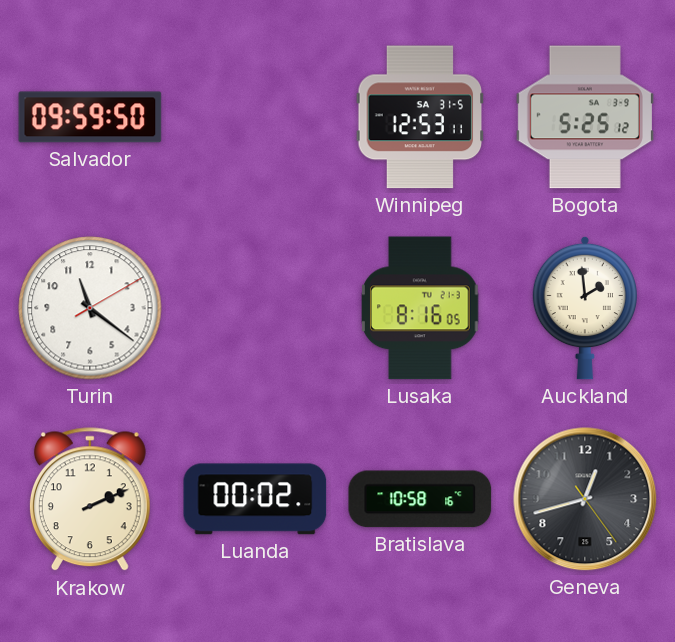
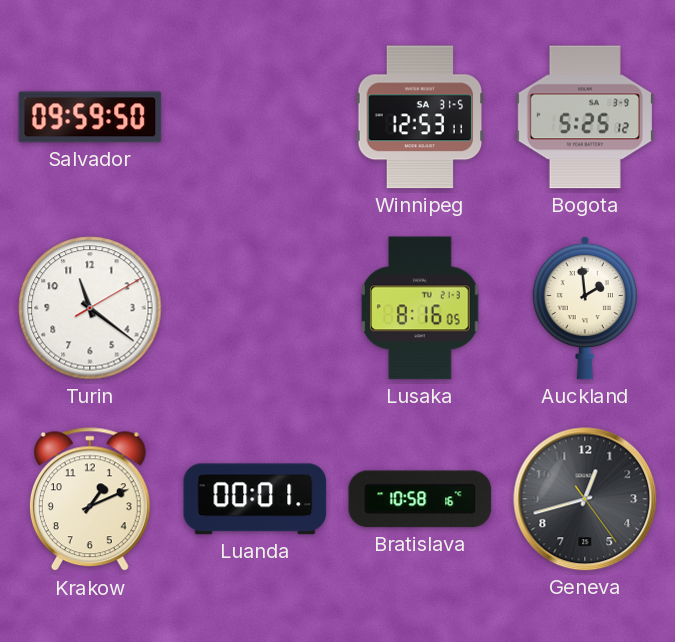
Krakow: 2:11 -> 1:11 (90, 500)
Luanda: 00:02 -> 00:01 (255, 499)
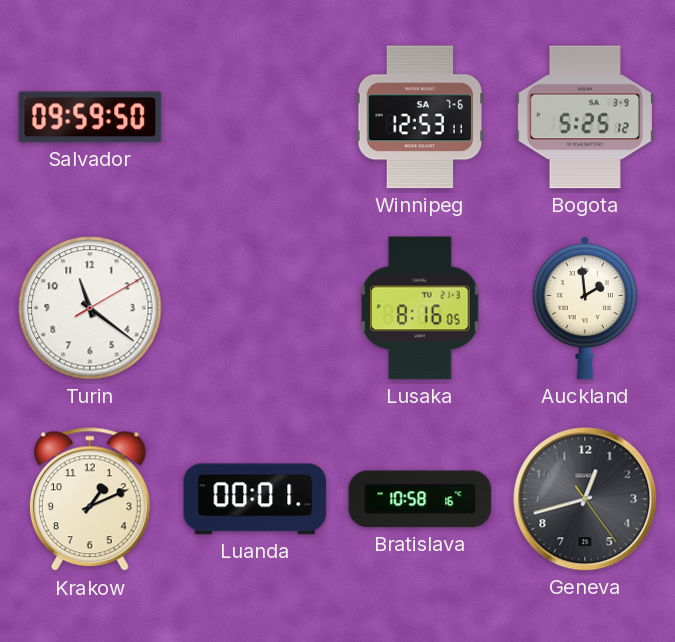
Winnipeg date: SA 31-5 -> SA 7-6 (420, 117)
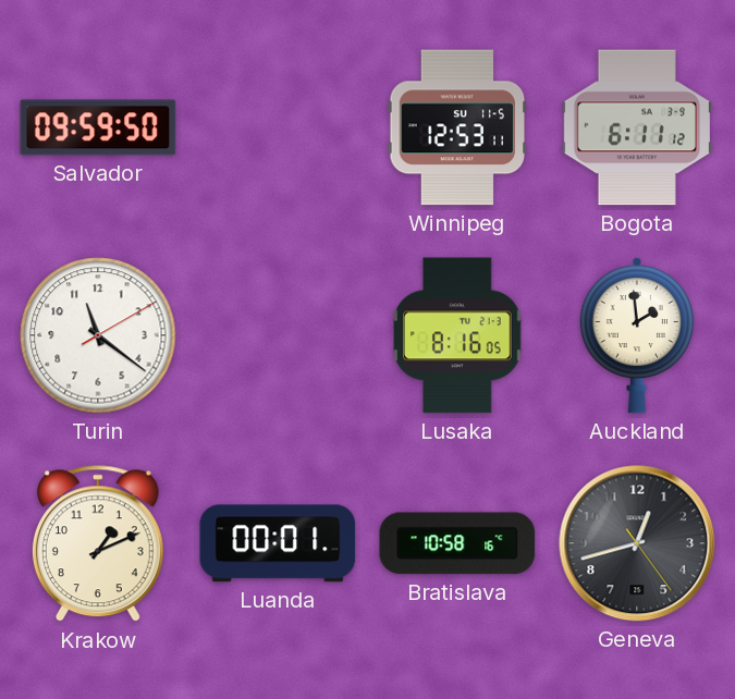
Winnipeg date: SA 7-6 -> SU 11-5 (457, 127)
Bogota: 5:25 -> 6:11 (637, 127)
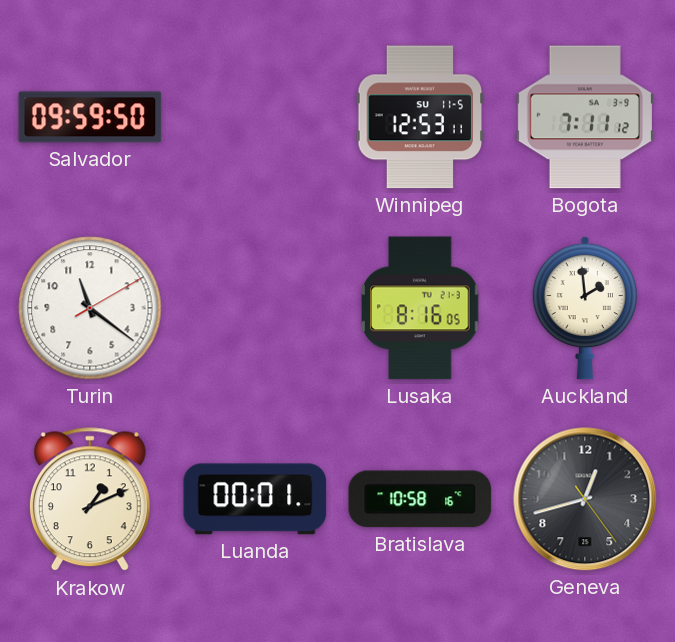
Bogota: 6:11 -> 7:11 (585, 117)
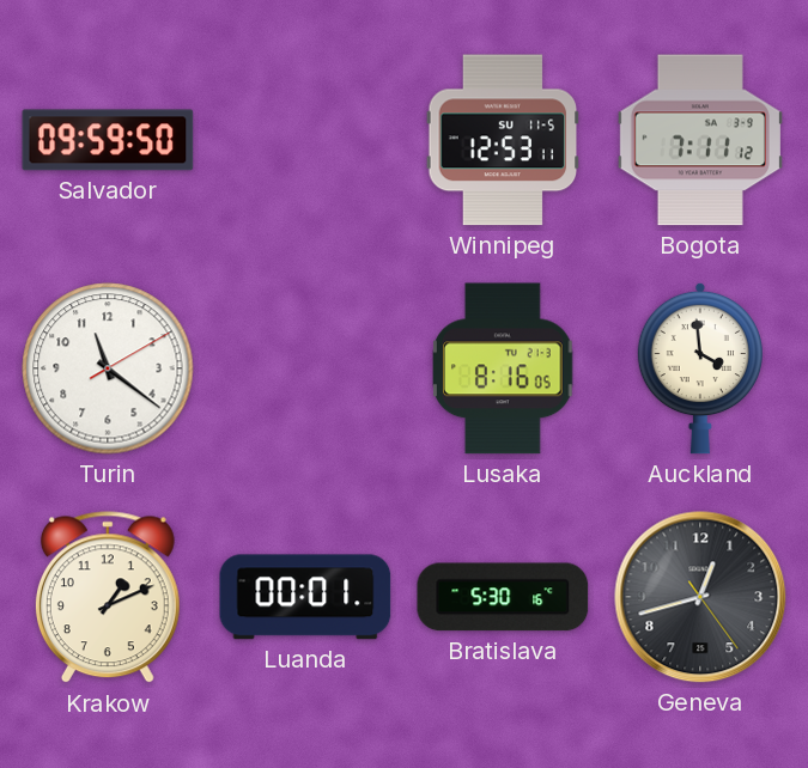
Auckland: 1:59 -> 3:59 (700, 368)
Bratislava: 10:58 -> 5:30 (503, 597)
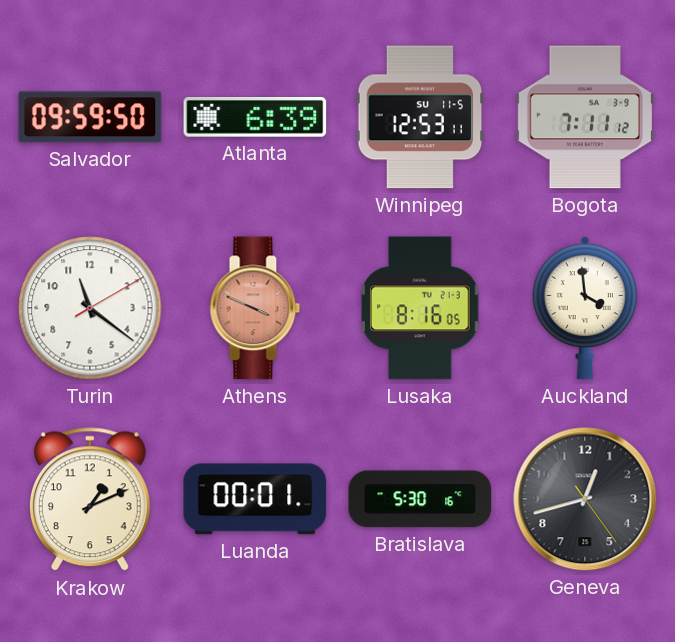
Atlanta: none -> 6:39 (255, 118)
Athens: none -> 3:49 (255, 308)
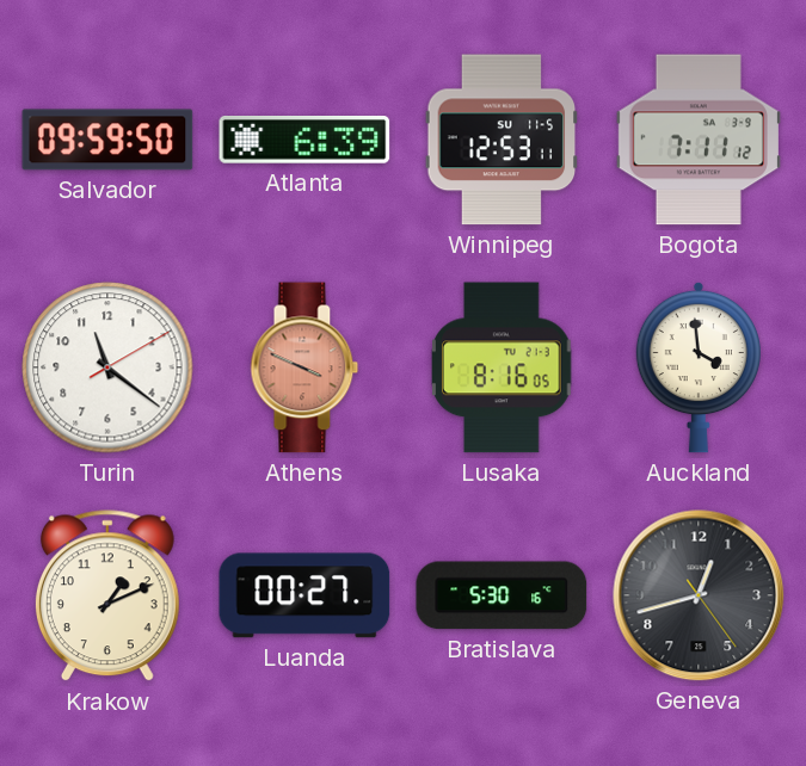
Luanda: 00:01 -> 00:27 (304, 595)
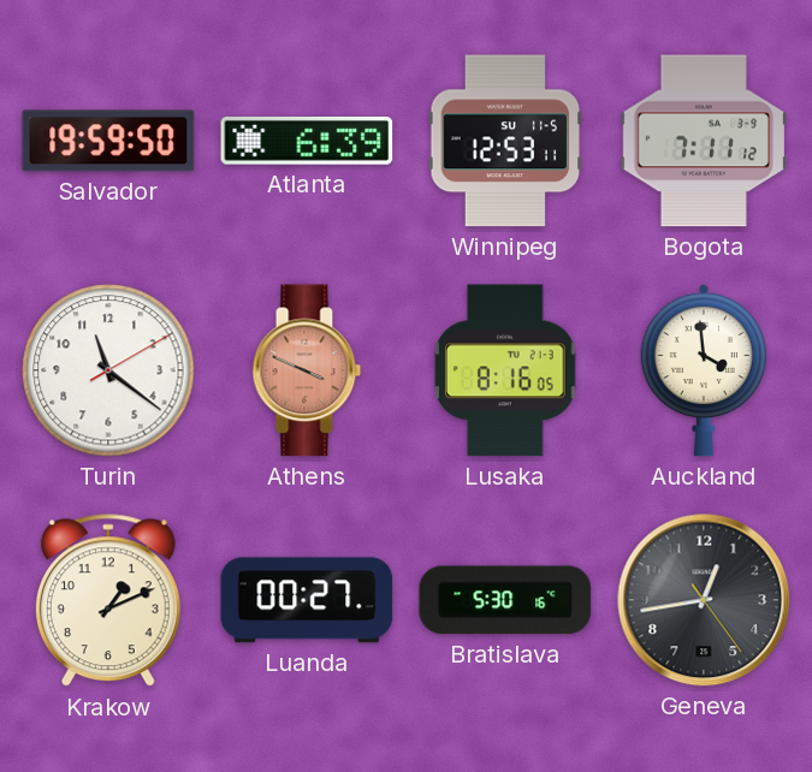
Salvador: 09:59 -> 19:59 (108, 141)
Geneva: 12:42 -> 12:43 (704, 600)
